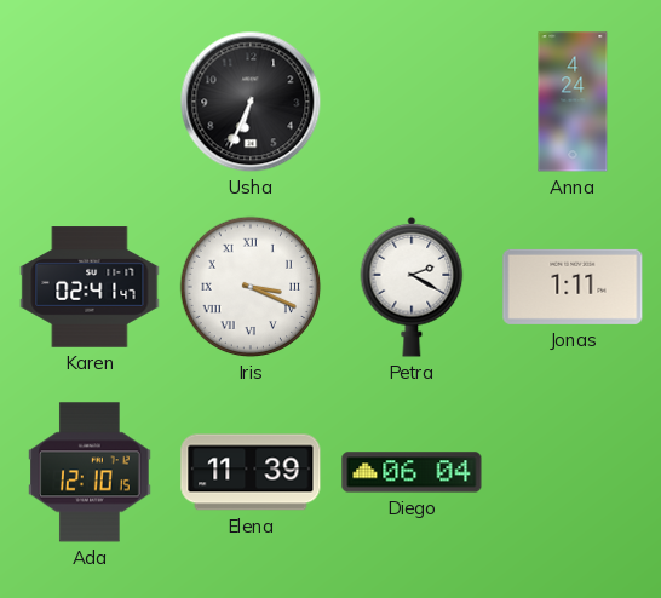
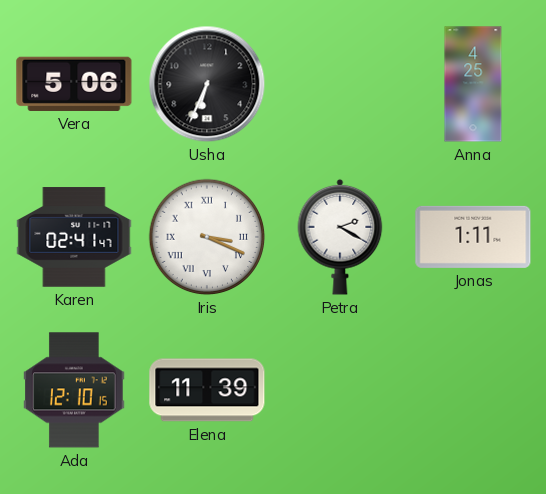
Vera: none -> 5:06 (74, 84)
Anna: 4:24 -> 4:25 (473, 84)
Diego: 06:04 -> none (412, 472)
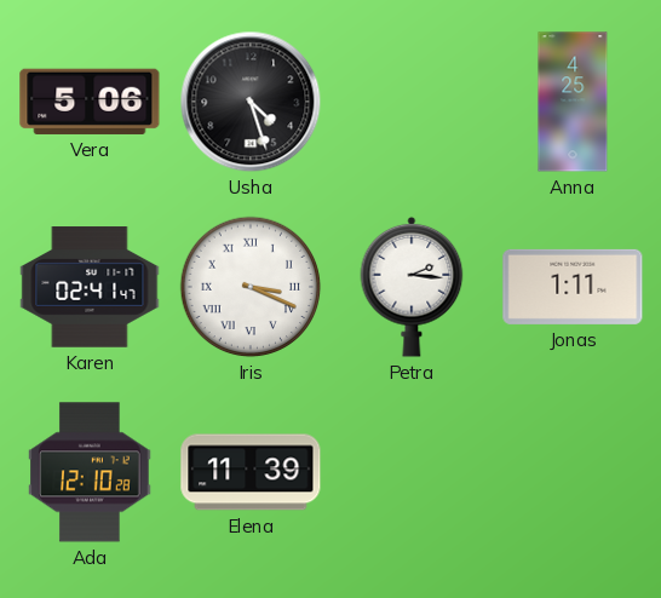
Usha: 6:34 -> 4:27 (251, 102)
Petra: 2:20 -> 2:16 (412, 287)
Ada: 12:10:15 -> 12:10:28 (90, 472)
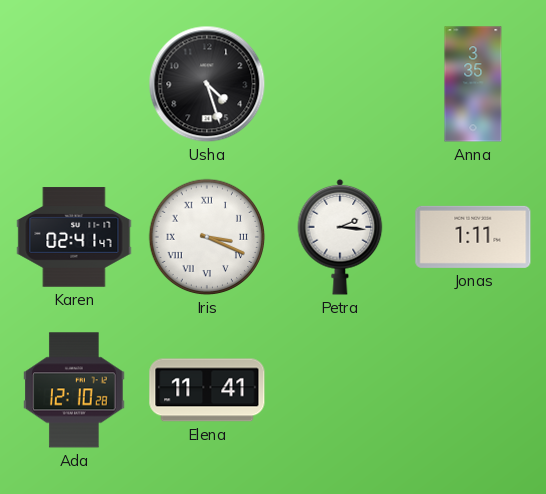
Vera: 5:06 -> none (90, 102)
Anna: 4:25 -> 3:35 (473, 84)
Elena: 11:39 -> 11:41 (207, 390)
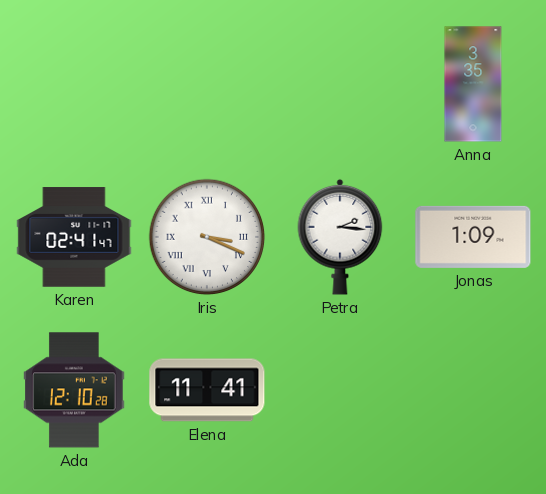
Usha: 4:27 -> none (207, 84)
Jonas: 1:11 -> 1:09 (473, 237)
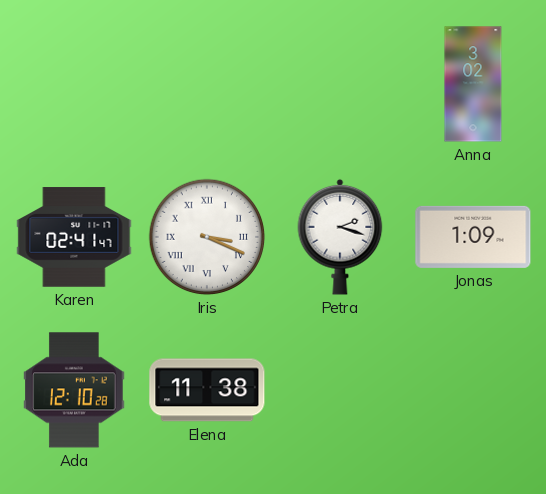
Anna: 3:35 -> 3:02 (473, 84)
Petra: 2:16 -> 2:18 (340, 237)
Elena: 11:41 -> 11:38 (207, 390)
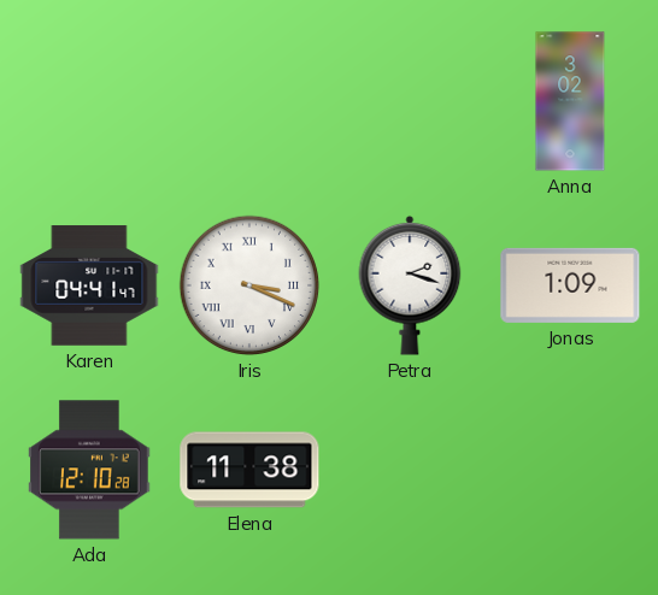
Karen: 02:41 -> 04:41 (89, 285)
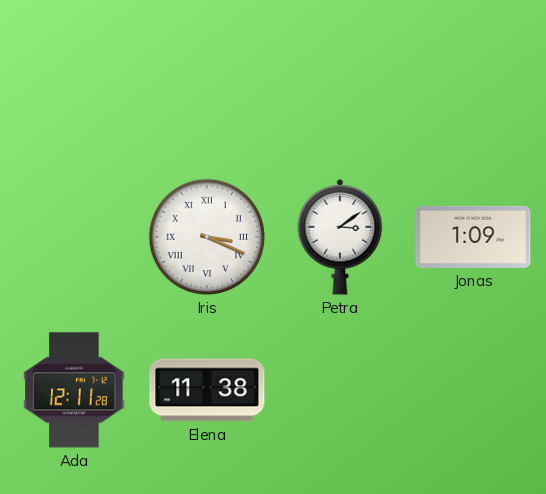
Anna: 3:02 -> none (570, 101)
Karen: 04:41 -> none (89, 285)
Petra: 2:18 -> 3:09 (340, 237)
Ada: 12:10 -> 12:11 (74, 390)
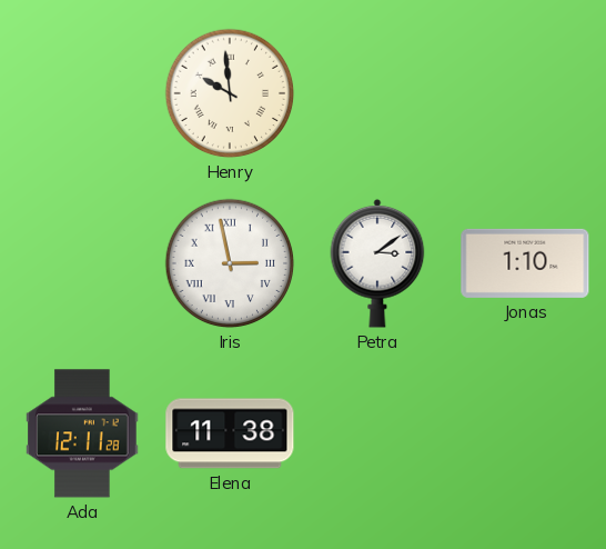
Henry: none -> 9:59 (230, 93)
Iris: 3:19 -> 2:58 (230, 263)
Jonas: 1:09 -> 1:10 (525, 263)
